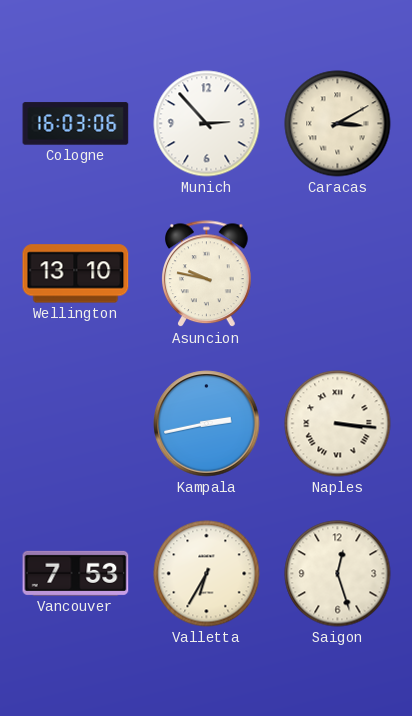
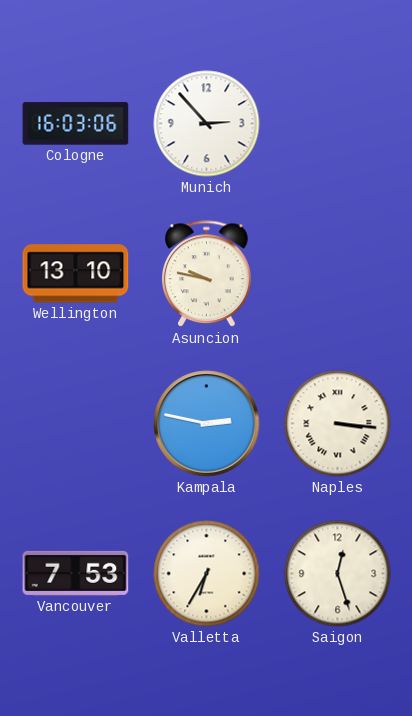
Caracas: 3:10 -> none (338, 124)
Kampala: 2:43 -> 2:47 (207, 424)
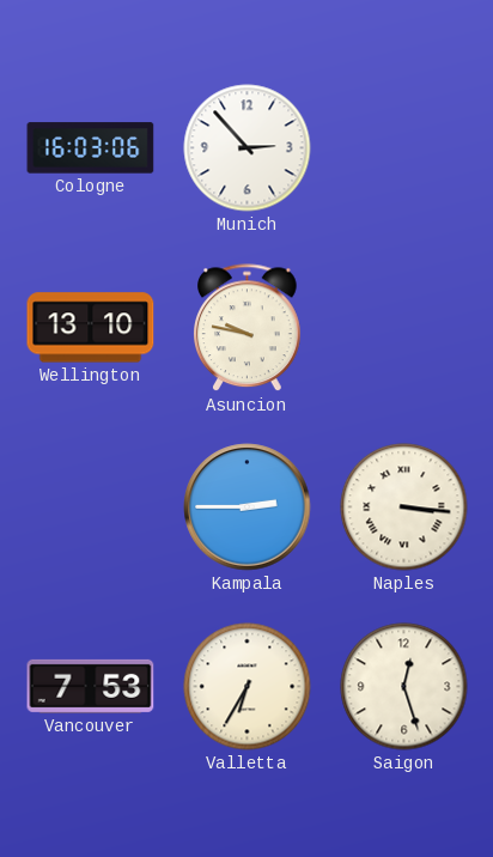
Kampala: 2:47 -> 2:45 (248, 507)
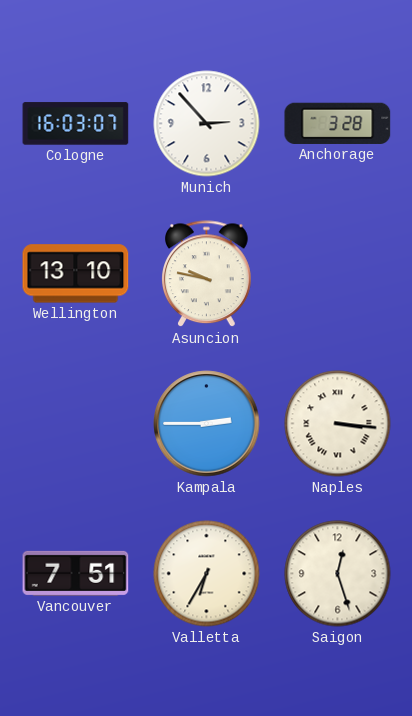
Cologne: 16:03:06 -> 16:03:07 (76, 124)
Anchorage: none -> 3:28 (338, 123)
Vancouver: 7:53 -> 7:51 (76, 573)
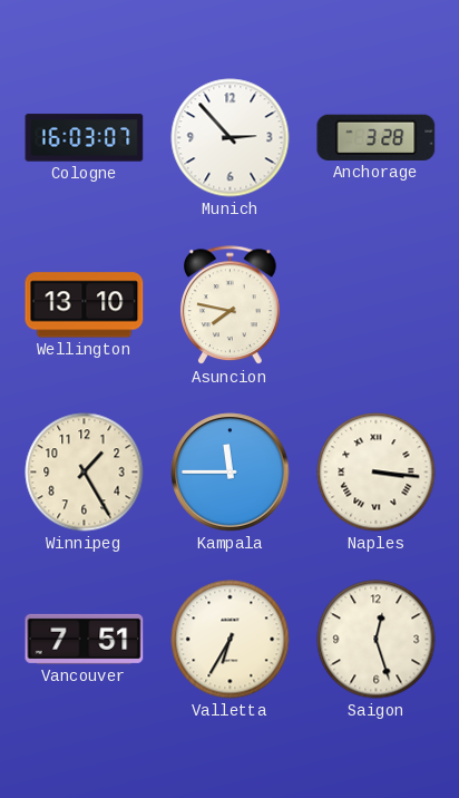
Asuncion: 9:47 -> 7:47 (231, 305)
Winnipeg: none -> 1:25 (85, 473)
Kampala: 2:45 -> 11:45 (231, 473)
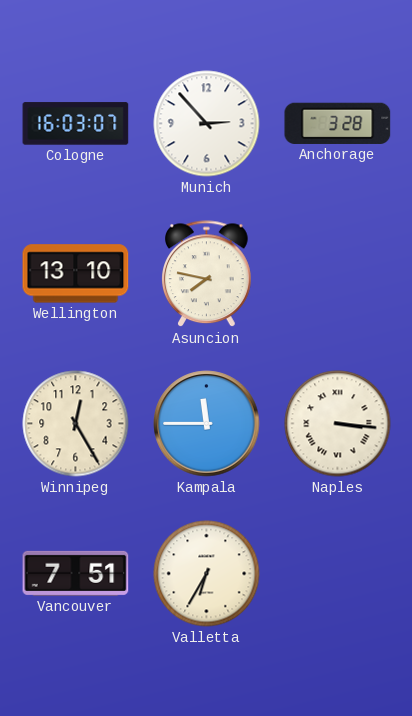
Winnipeg: 1:25 -> 12:25 (76, 424)
Saigon: 12:27 -> none (377, 640)
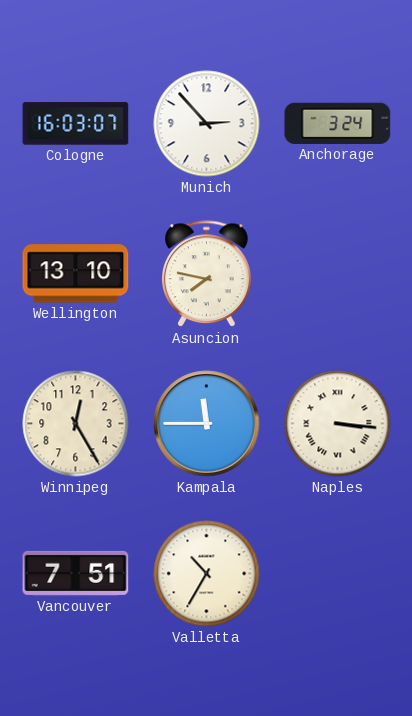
Anchorage: 3:28 -> 3:24 (338, 123)
Valletta: 6:35 -> 10:35 (207, 574)
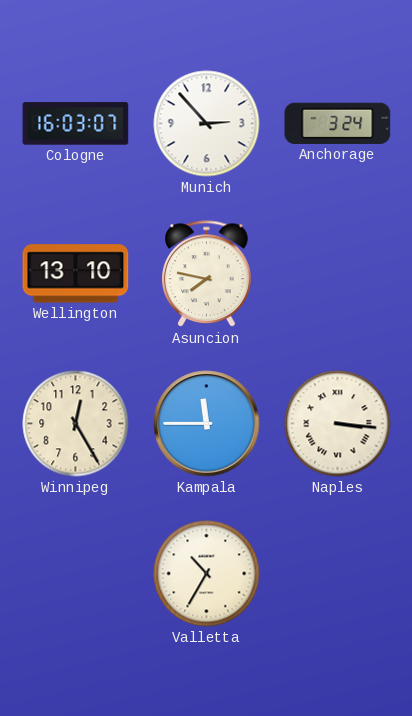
Vancouver: 7:51 -> none (76, 573)
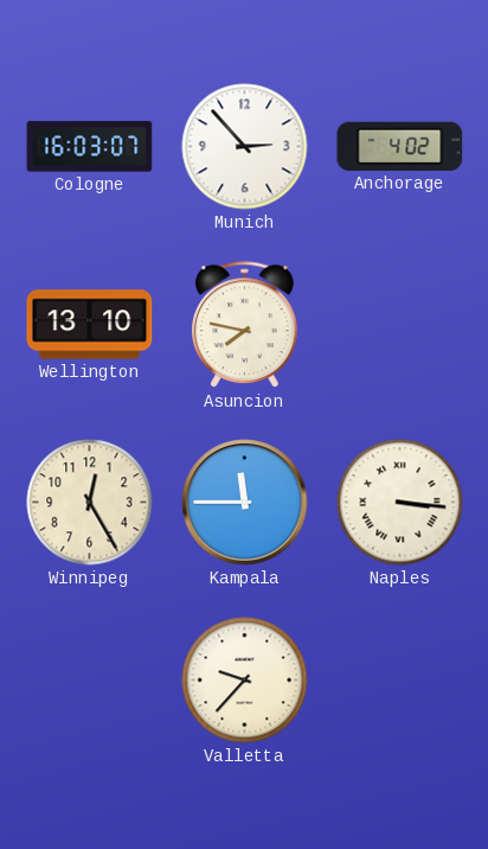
Anchorage: 3:24 -> 4:02 (400, 146)
Valletta: 10:35 -> 9:37 (245, 681)
